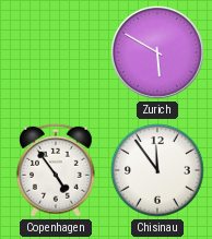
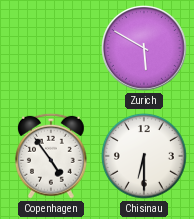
Chisinau: 11:54 -> 6:30 (144, 156)
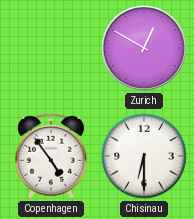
Zurich: 5:50 -> 12:50 (144, 48)
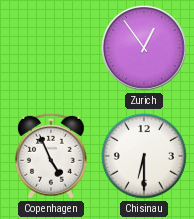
Zurich: 12:50 -> 12:54 (144, 48)
Copenhagen: 4:54 -> 4:56 (51, 156)
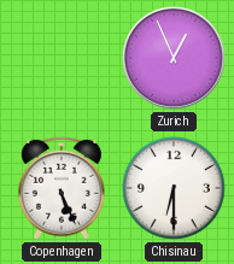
Zurich: 12:54 -> 12:56 (174, 58)
Copenhagen: 4:56 -> 5:26 (62, 188)
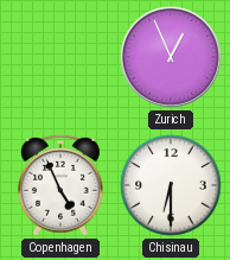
Copenhagen: 5:26 -> 4:56 (60, 185)
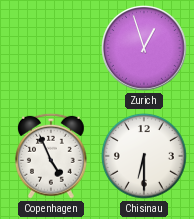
Zurich: 12:56 -> 12:57 (144, 48)
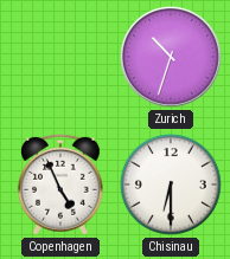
Zurich: 12:57 -> 10:33 (171, 57)
